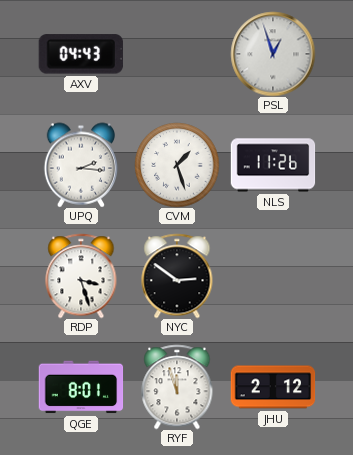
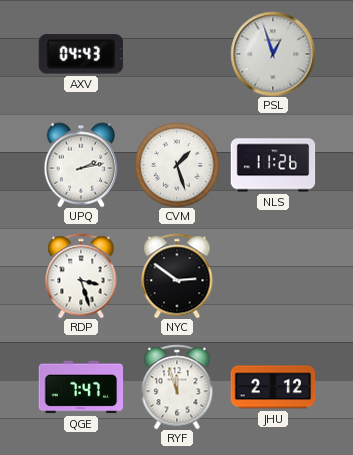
UPQ: 2:16 -> 2:13 (81, 165)
QGE: 8:01 -> 7:47 (81, 387)
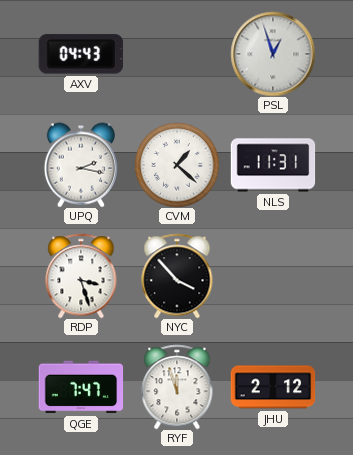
UPQ: 2:13 -> 2:17 (81, 165)
CVM: 1:27 -> 1:22 (177, 165)
NLS: 11:26 -> 11:31 (273, 165)
NYC: 2:51 -> 3:53 (177, 276)
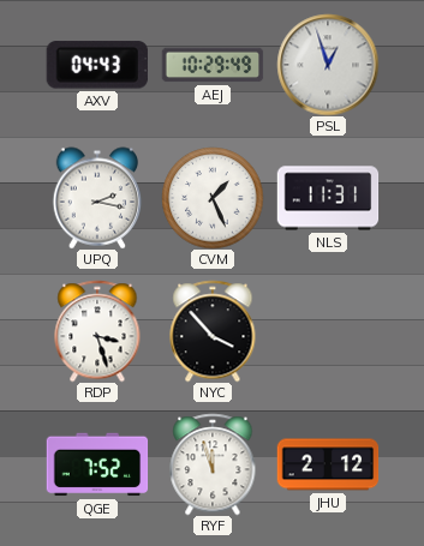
AEJ: none -> 10:29 (213, 65)
CVM: 1:22 -> 1:26 (213, 198)
QGE: 7:47 -> 7:52 (97, 464)
